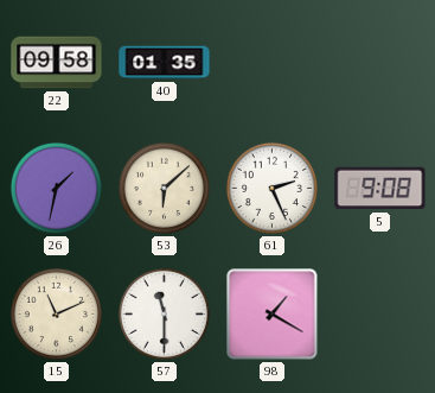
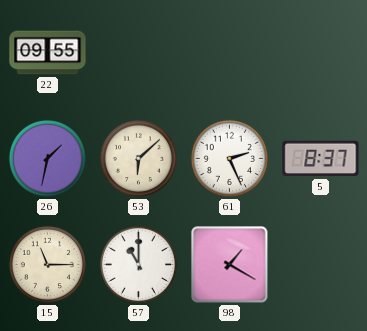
22: 09:58 -> 09:55 (48, 53)
40: 01:35 -> none (165, 63)
5: 9:08 -> 8:37 (321, 159)
15: 11:11 -> 11:15 (47, 264)
57: 11:30 -> 11:00 (138, 264)
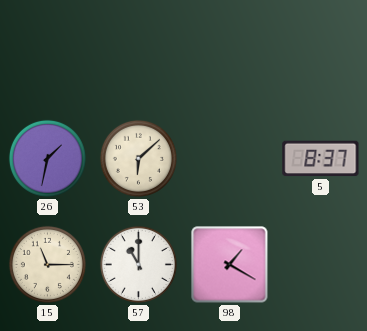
22: 09:55 -> none (48, 53)
61: 2:26 -> none (229, 158)
